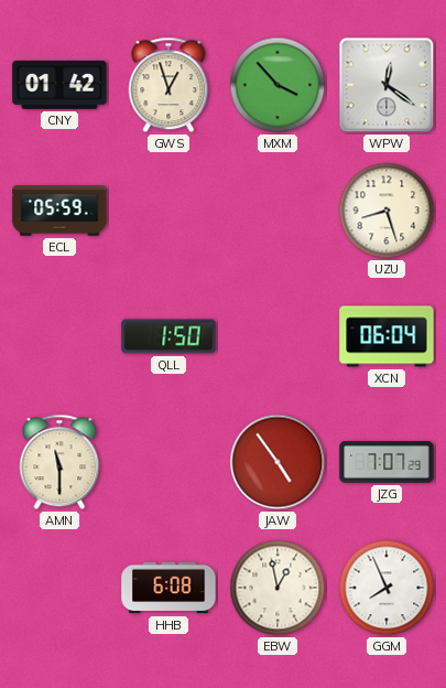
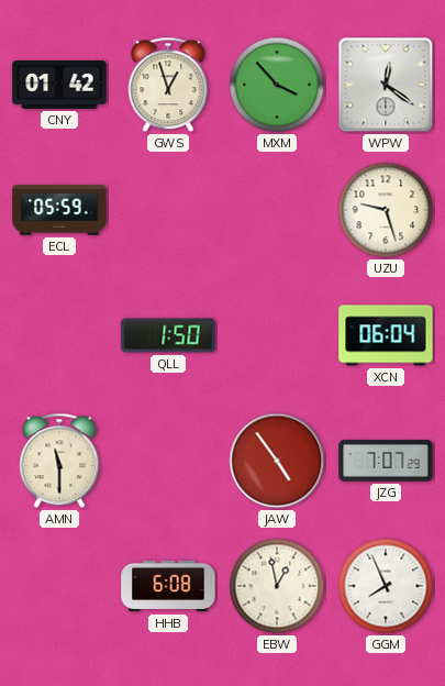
UZU: 8:27 -> 9:27 (386, 210)
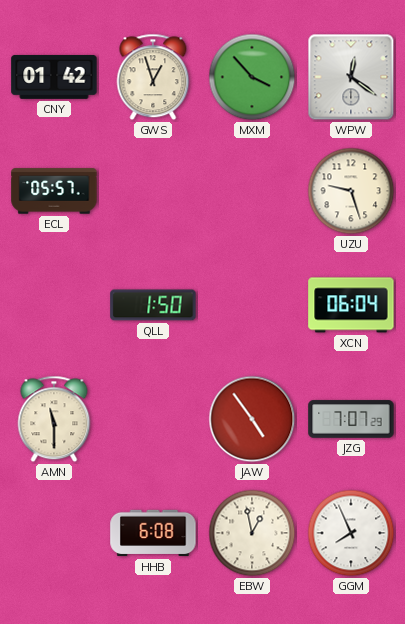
ECL: 05:59 -> 05:57 (54, 191)
